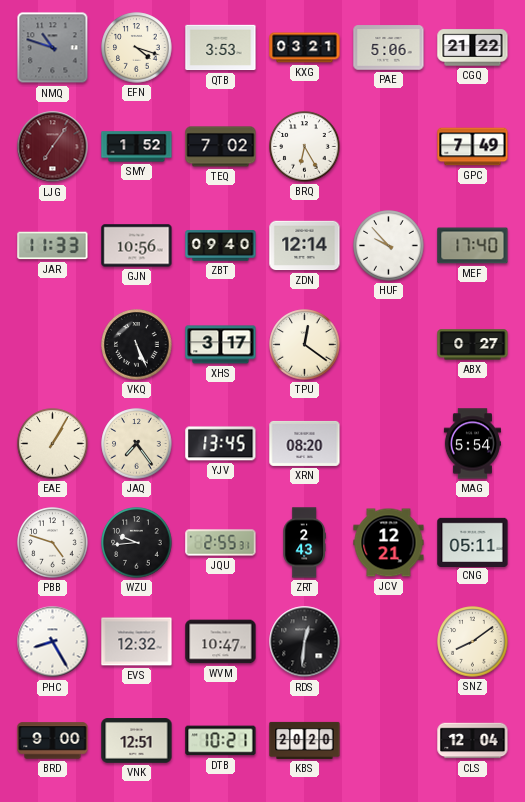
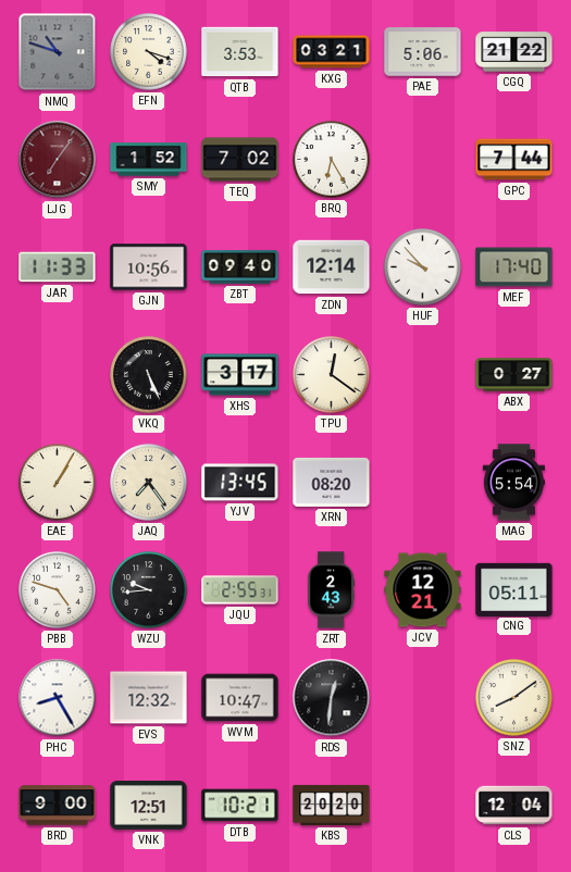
GPC: 7:49 -> 7:44 (514, 160)
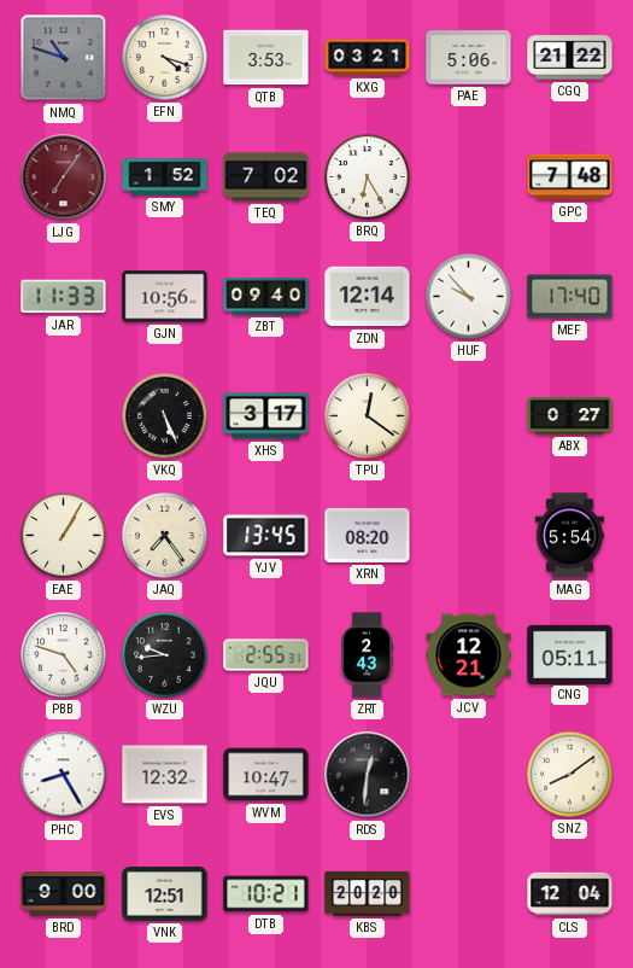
GPC: 7:44 -> 7:48 (570, 177)
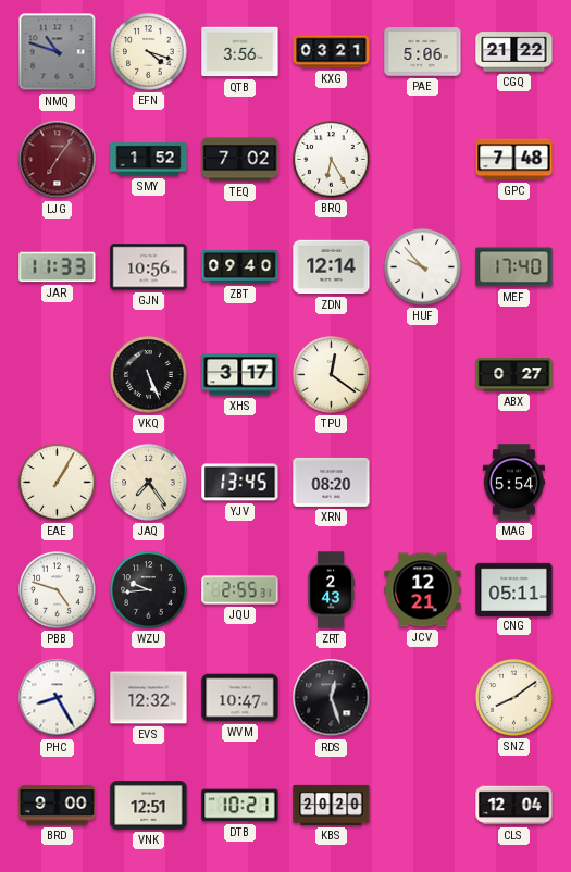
QTB: 3:53 -> 3:56 (240, 52)
RDS: 12:31 -> 12:27 (332, 698)
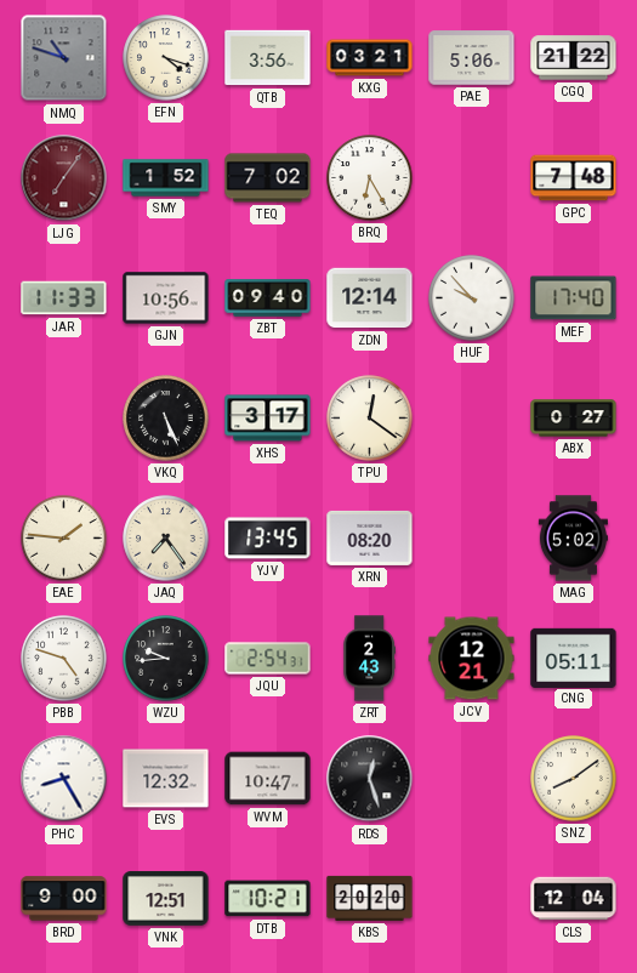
EAE: 1:05 -> 1:46 (64, 539)
MAG: 5:54 -> 5:02 (573, 539)
JQU: 2:55 -> 2:54 (268, 659)
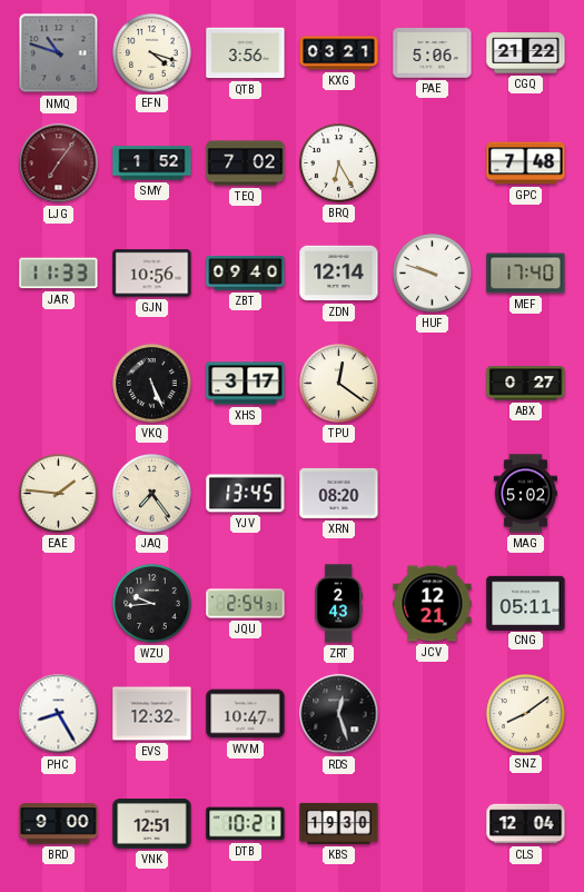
HUF: 9:53 -> 9:48 (433, 274)
PBB: 4:48 -> none (64, 659)
KBS: 20:20 -> 19:30 (339, 823)
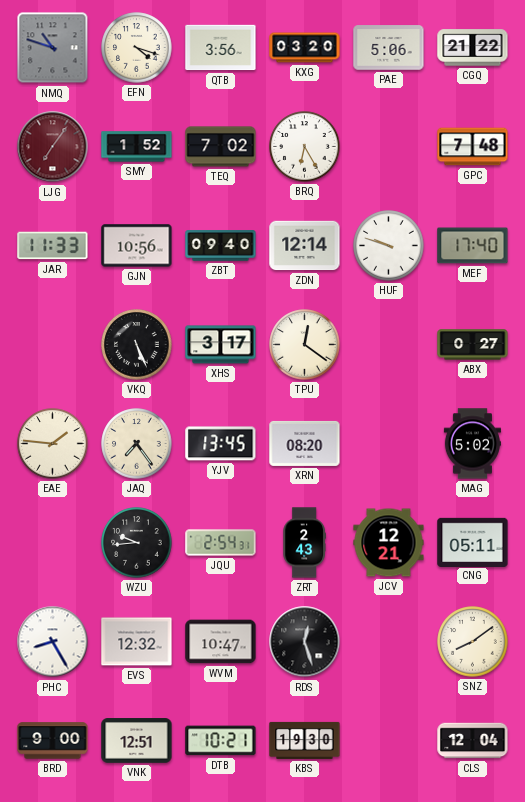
KXG: 03:21 -> 03:20 (305, 48)
